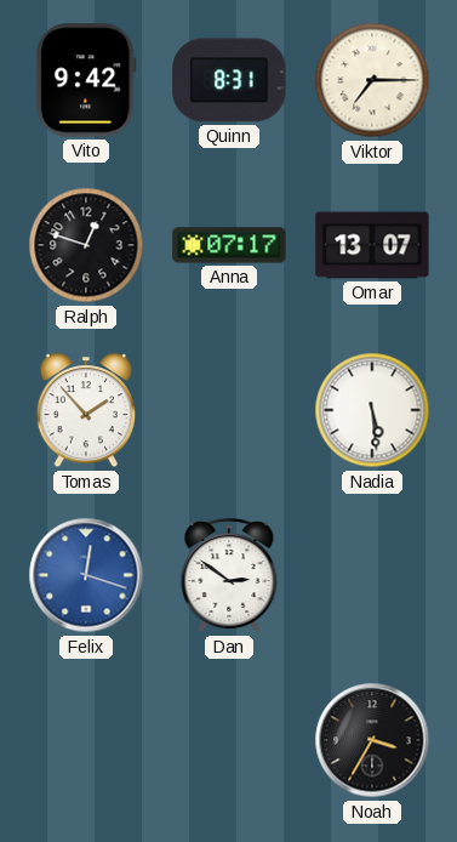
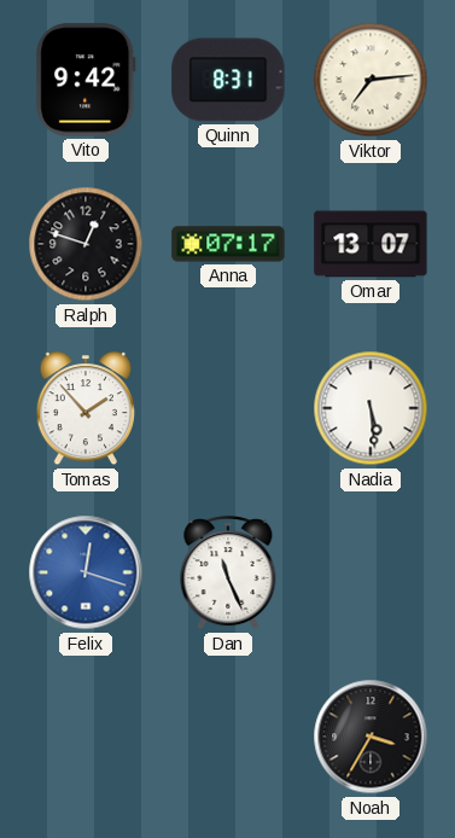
Viktor: 7:15 -> 7:14 (371, 80)
Dan: 2:51 -> 11:26 (228, 574)
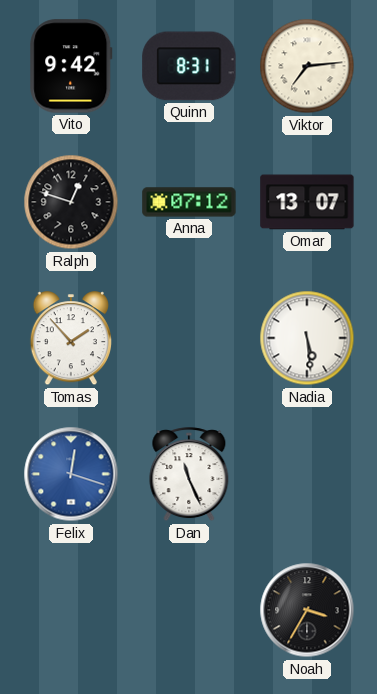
Anna: 07:17 -> 07:12 (189, 202)
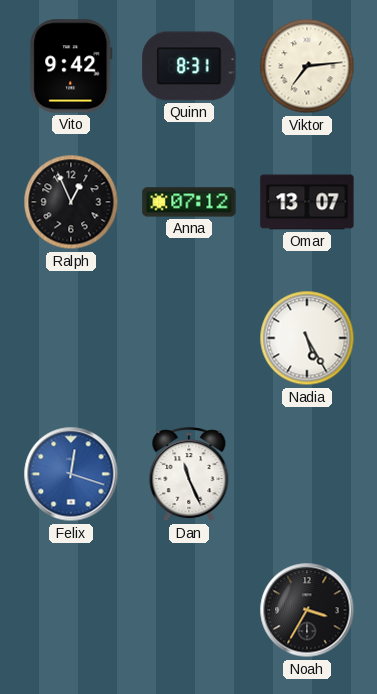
Ralph: 12:48 -> 12:56 (71, 202)
Tomas: 1:53 -> none (70, 339)
Nadia: 5:29 -> 5:25 (307, 338)
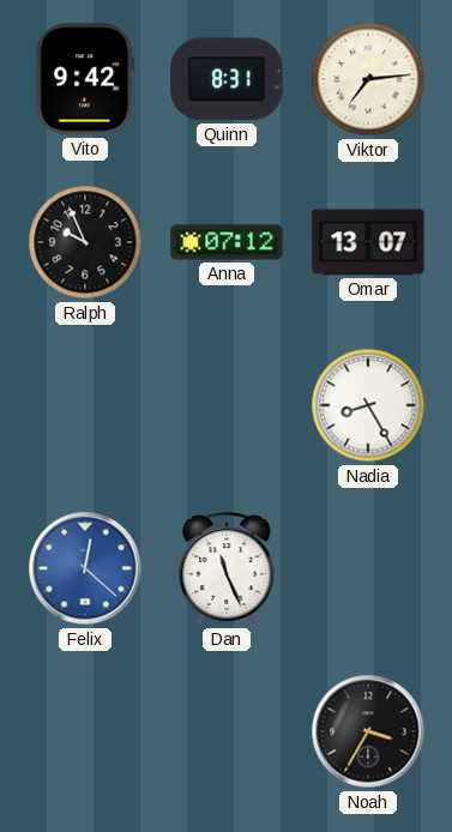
Ralph: 12:56 -> 9:56 (85, 242)
Nadia: 5:25 -> 8:25 (368, 405)
Felix: 12:18 -> 12:22 (85, 568)
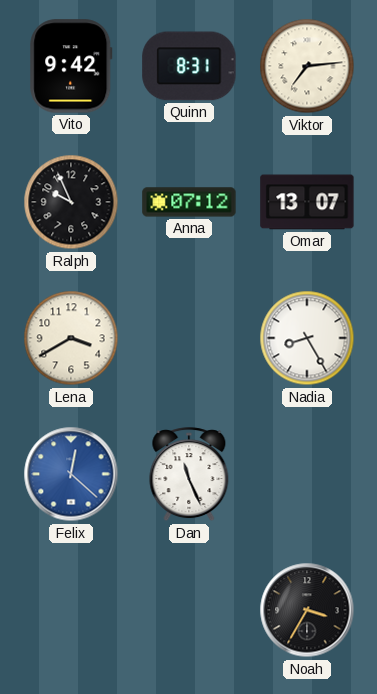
Lena: none -> 3:40 (71, 338)
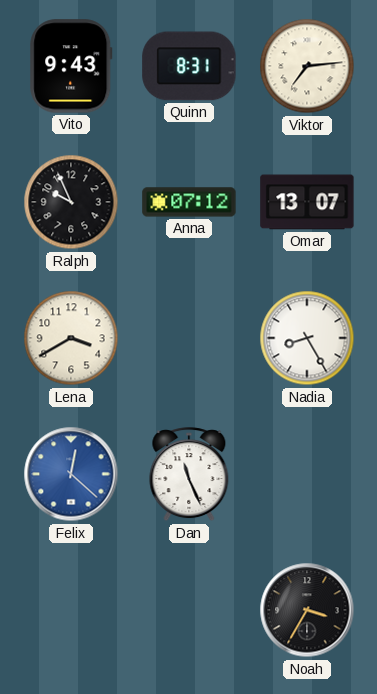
Vito: 9:42 -> 9:43 (71, 66)
